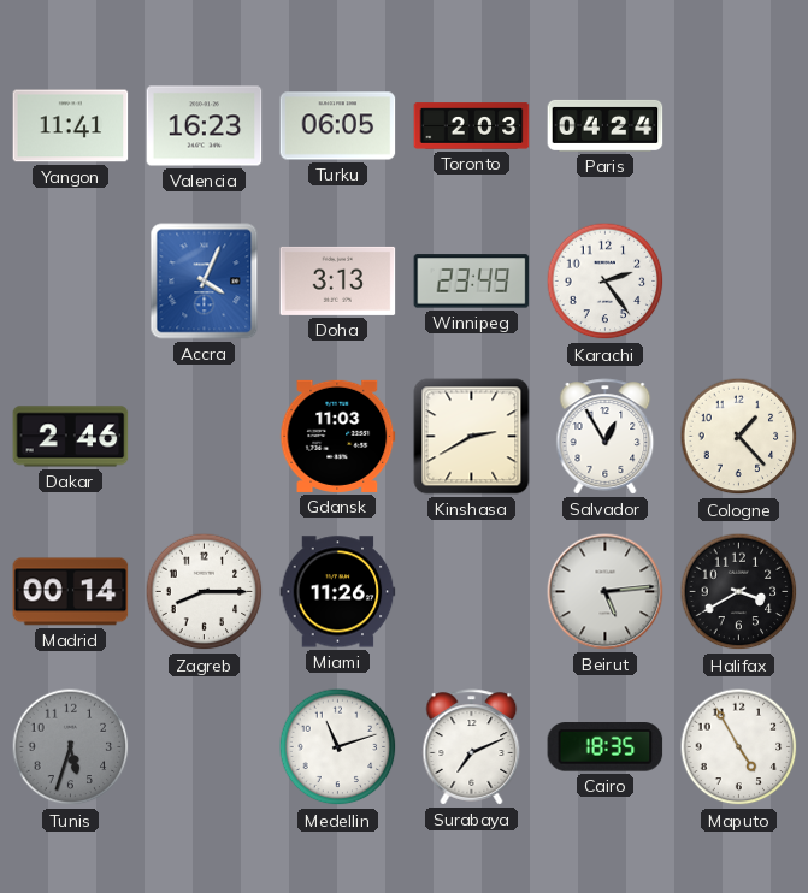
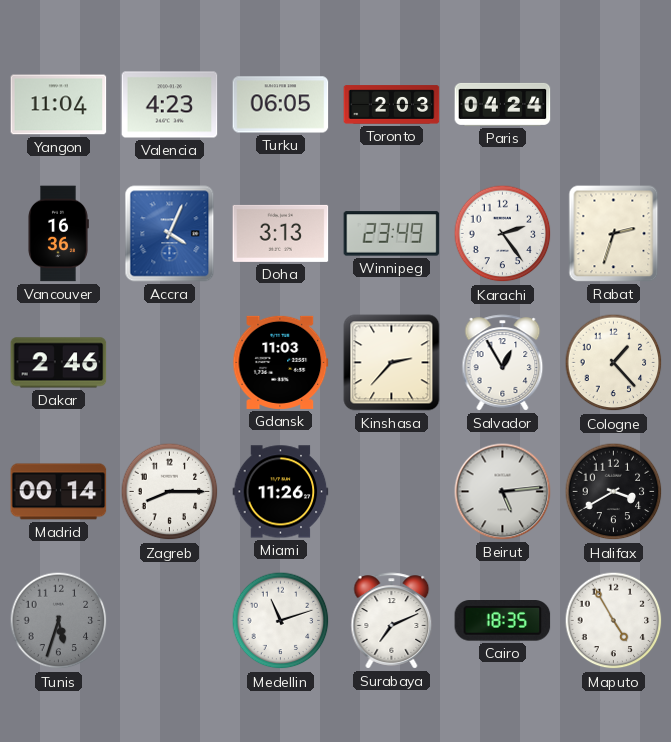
Yangon: 11:41 -> 11:04 (59, 105)
Valencia: 16:23 -> 4:23 (170, 105)
Vancouver: none -> 16:36 (58, 234)
Rabat: none -> 2:33 (614, 234)
Kinshasa: 2:40 -> 2:37 (392, 363)
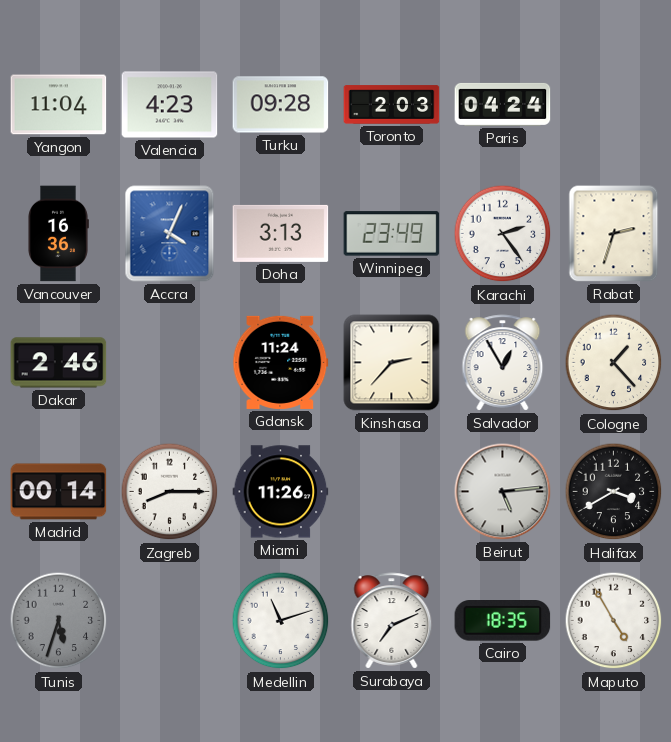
Turku: 06:05 -> 09:28 (281, 105)
Gdansk: 11:03 -> 11:24 (281, 362)
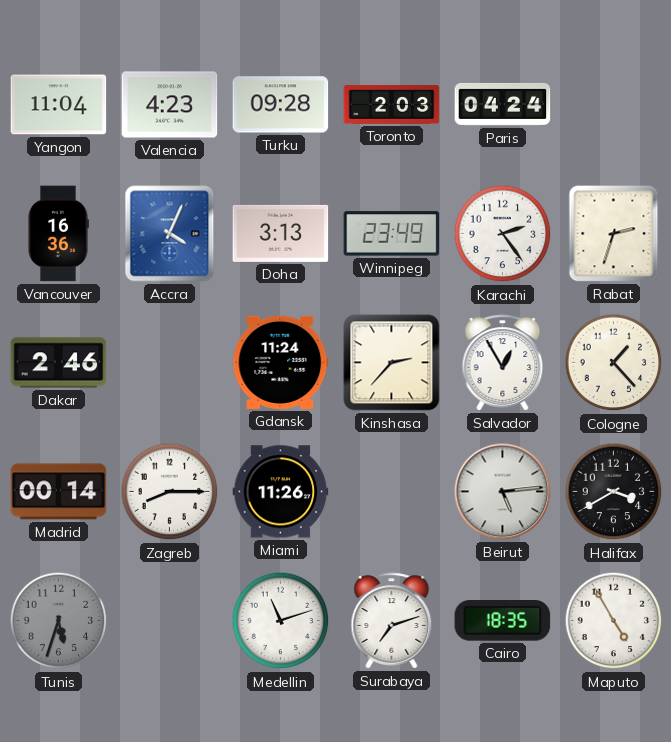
Surabaya: 7:11 -> 7:12 (392, 621)
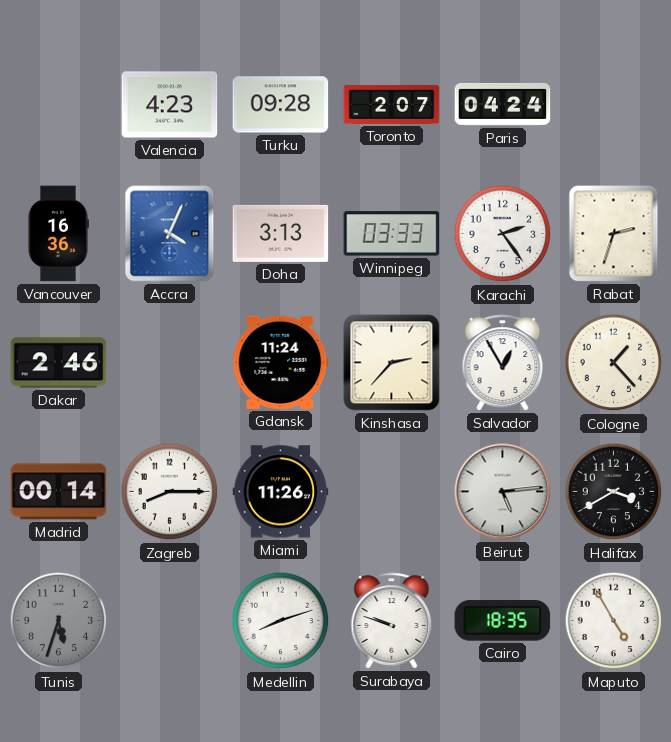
Yangon: 11:04 -> none (59, 105)
Toronto: 2:03 -> 2:07 (392, 105)
Winnipeg: 23:49 -> 03:33 (392, 234)
Medellin: 11:12 -> 8:12 (281, 621)
Surabaya: 7:12 -> 9:48 (392, 621)
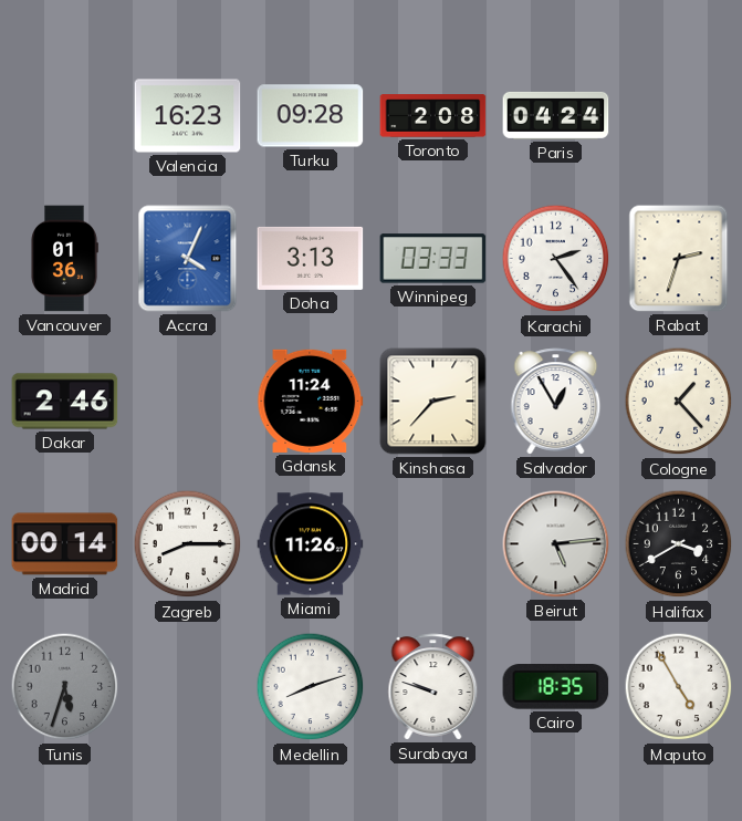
Valencia: 4:23 -> 16:23 (188, 116)
Toronto: 2:07 -> 2:08 (433, 116)
Vancouver: 16:36 -> 01:36 (64, 259)
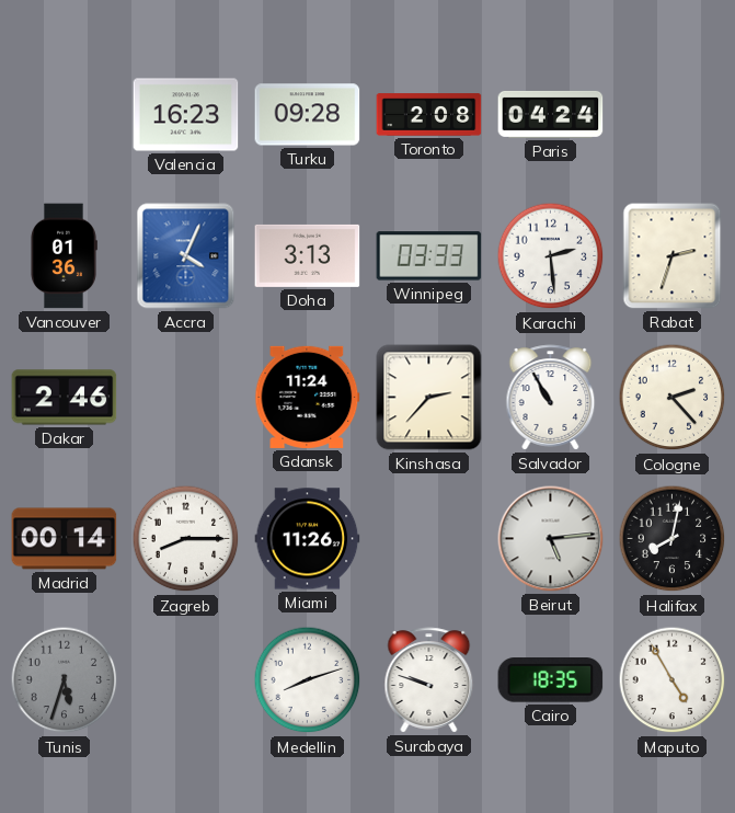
Karachi: 2:24 -> 2:29 (551, 256)
Salvador: 12:55 -> 10:55 (551, 398)
Cologne: 1:23 -> 2:23 (673, 398)
Halifax: 3:40 -> 8:02 (673, 539)
